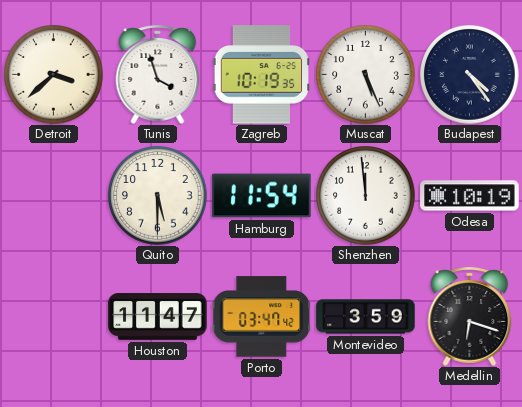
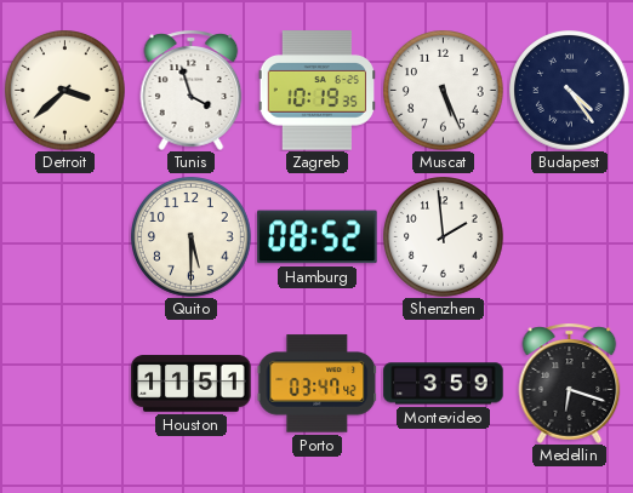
Hamburg: 11:54 -> 08:52 (318, 237)
Shenzhen: 11:59 -> 1:59 (444, 237)
Odesa: 10:19 -> none (470, 196)
Houston: 11:47 -> 11:51 (192, 384)
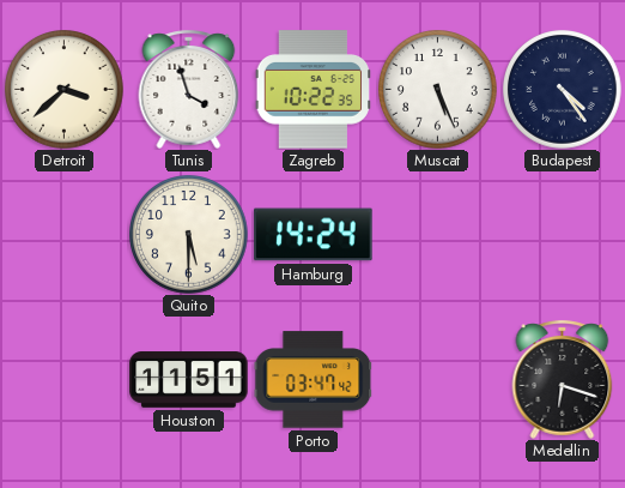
Zagreb: 10:19 -> 10:22 (314, 90)
Hamburg: 08:52 -> 14:24 (314, 235)
Shenzhen: 1:59 -> none (444, 237)
Montevideo: 3:59 -> none (444, 384)
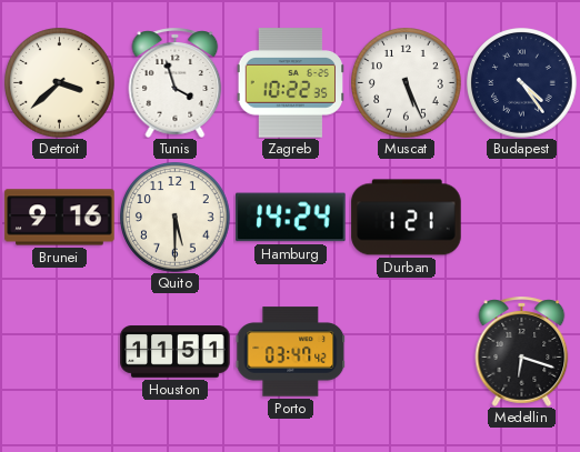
Brunei: none -> 9:16 (60, 218)
Durban: none -> 1:21 (407, 218)
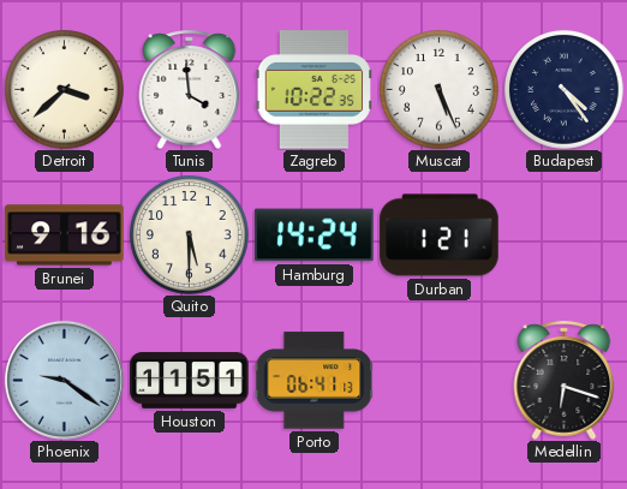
Tunis: 3:57 -> 3:59 (190, 89)
Phoenix: none -> 9:21 (64, 380)
Porto: 03:47 -> 06:41 (313, 381)
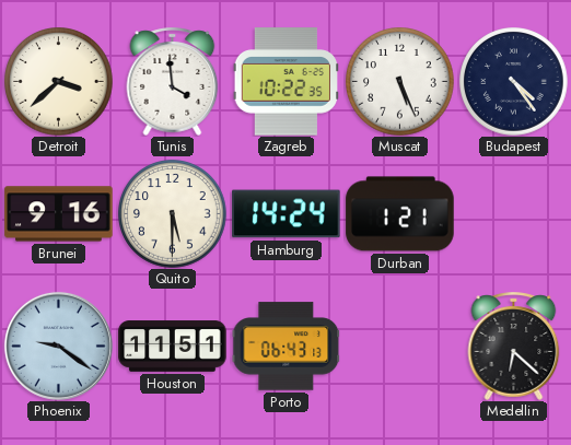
Porto: 06:41 -> 06:43 (285, 347)
Medellin: 6:18 -> 6:22 (514, 346)
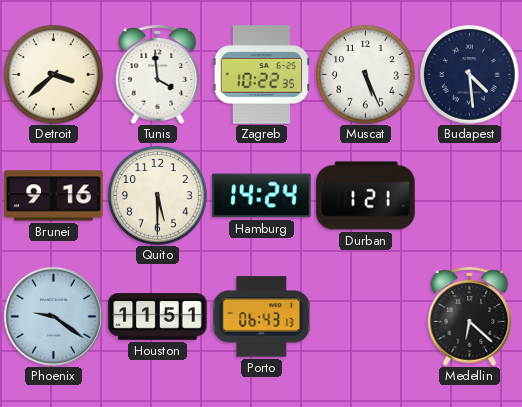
Budapest: 4:24 -> 4:29 (470, 75)
